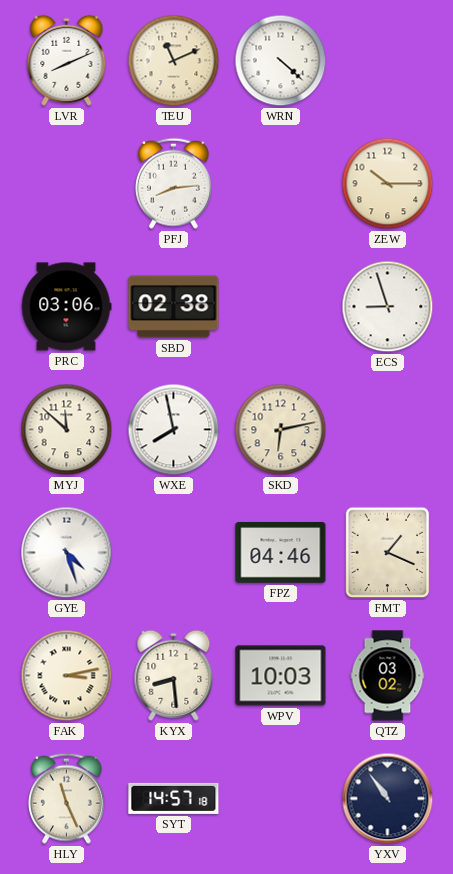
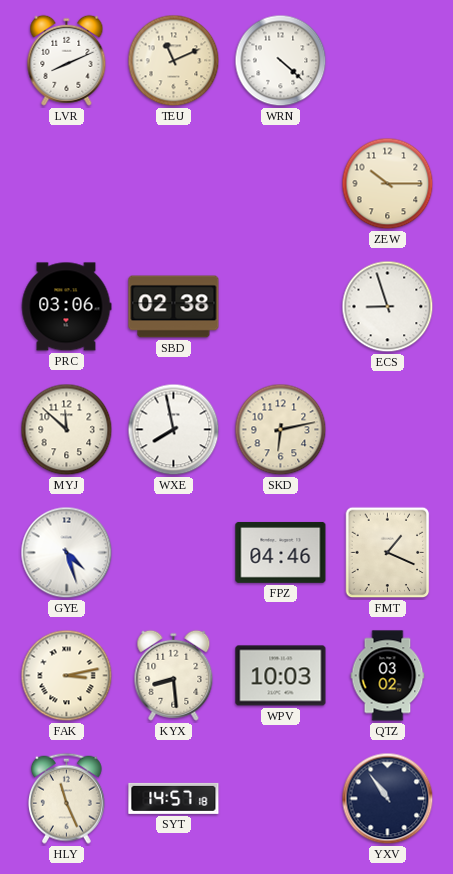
PFJ: 8:14 -> none (173, 183)
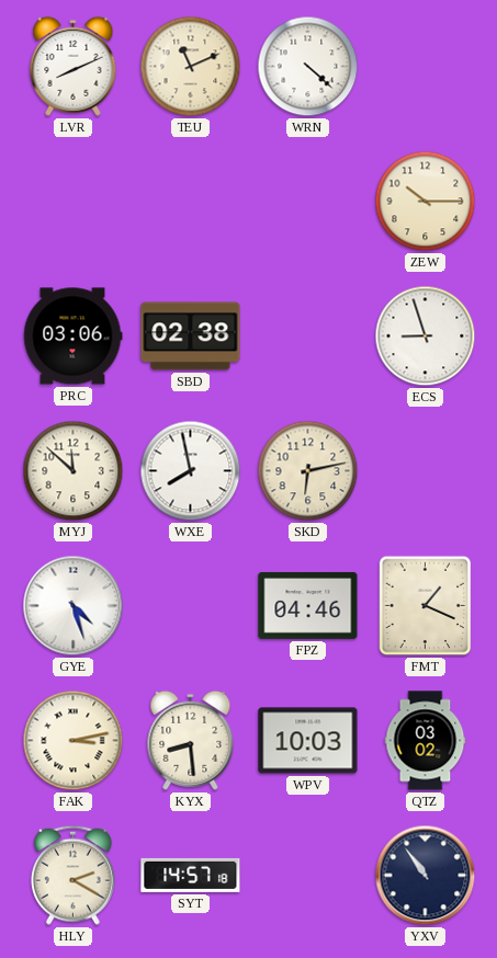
HLY: 11:26 -> 2:20 (72, 875)
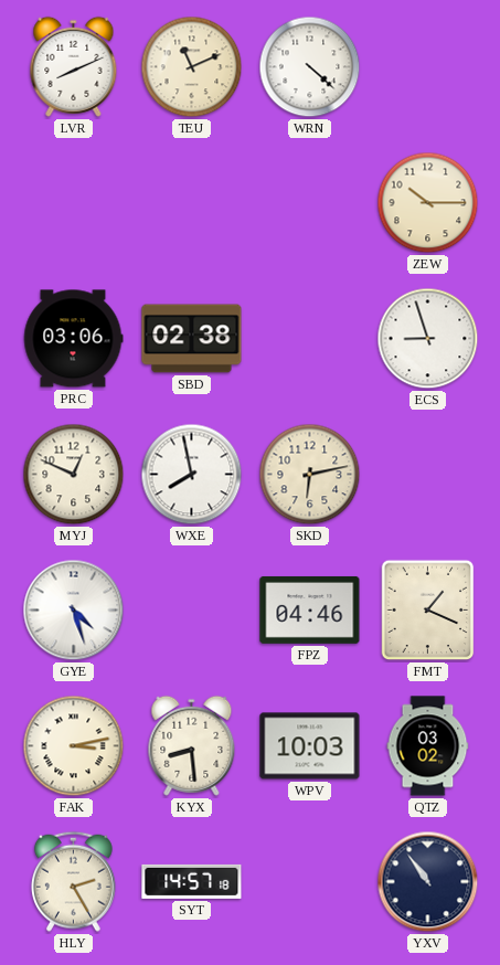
MYJ: 11:52 -> 12:49 (74, 475)
HLY: 2:20 -> 2:25 (73, 881)
